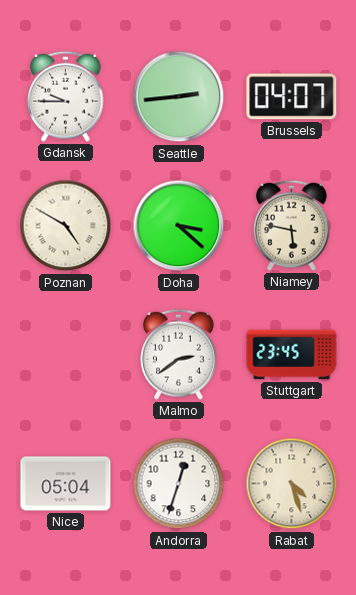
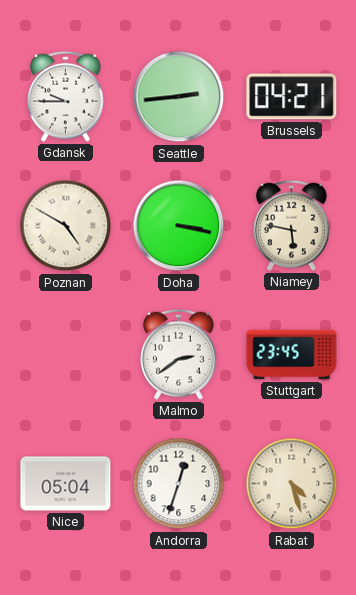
Brussels: 04:07 -> 04:21 (292, 97)
Doha: 3:22 -> 3:17 (179, 226)
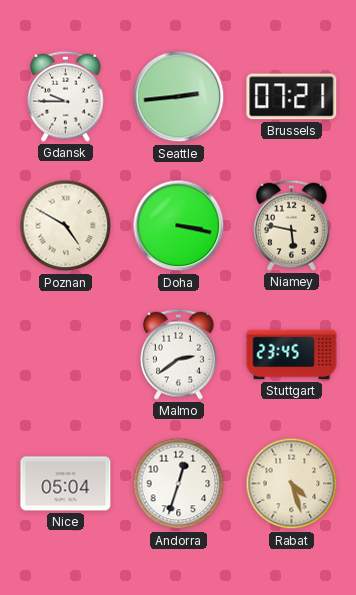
Brussels: 04:21 -> 07:21 (292, 97)
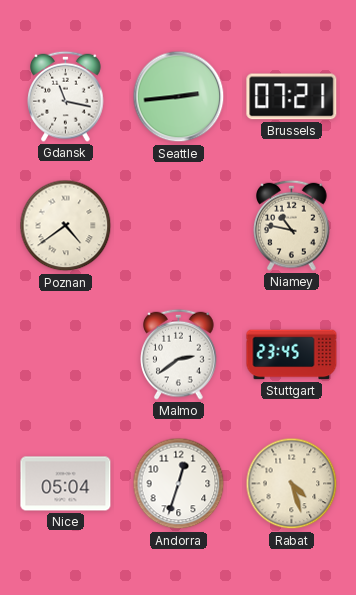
Gdansk: 9:45 -> 11:17 (66, 96)
Poznan: 4:50 -> 4:39 (66, 226)
Doha: 3:17 -> none (179, 226)
Niamey: 5:47 -> 10:47 (292, 225)
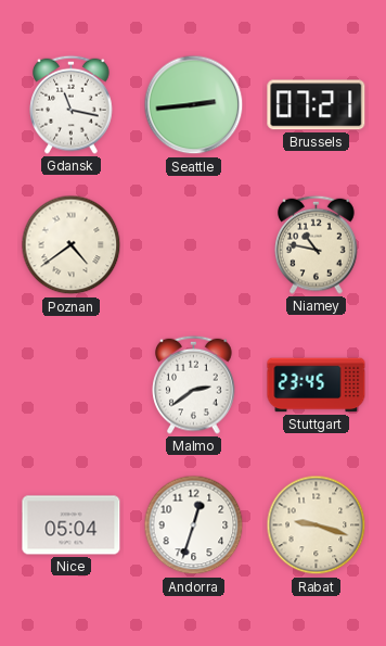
Rabat: 4:27 -> 9:18 (317, 525)
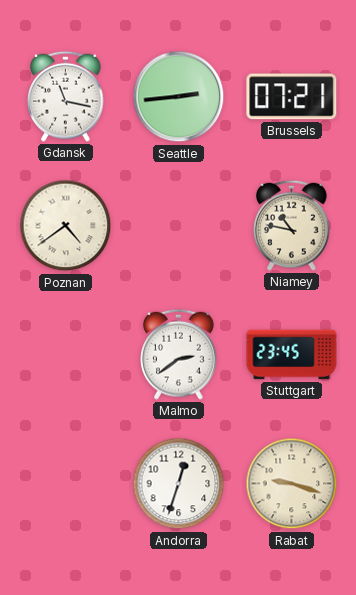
Nice: 05:04 -> none (72, 525)
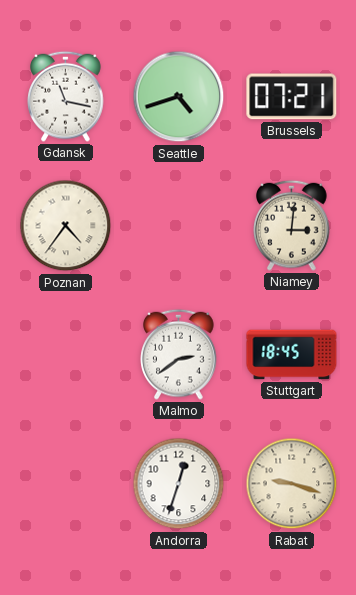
Seattle: 2:44 -> 4:42 (179, 97)
Poznan: 4:39 -> 4:36 (66, 226)
Niamey: 10:47 -> 3:01 (292, 225)
Stuttgart: 23:45 -> 18:45 (292, 355)
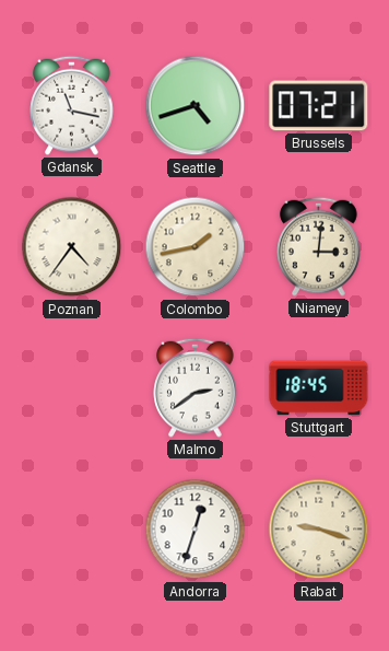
Colombo: none -> 1:43 (196, 247)
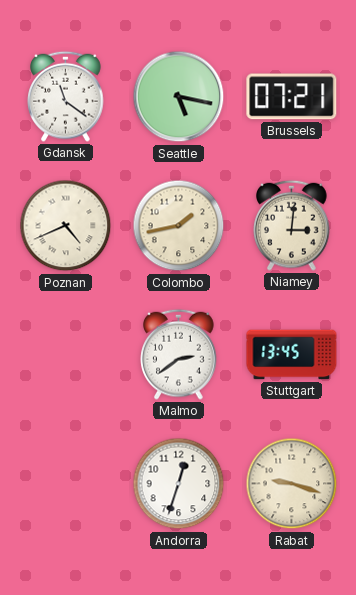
Gdansk: 11:17 -> 11:21 (66, 96)
Seattle: 4:42 -> 5:17 (179, 97)
Poznan: 4:36 -> 4:41 (66, 226)
Stuttgart: 18:45 -> 13:45 (292, 355)
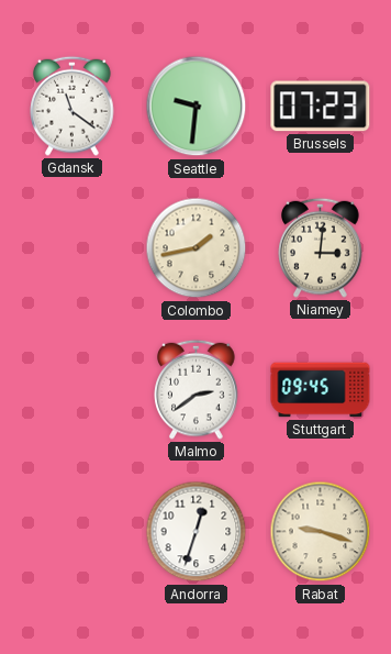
Seattle: 5:17 -> 9:31 (197, 107)
Brussels: 07:21 -> 07:23 (321, 107)
Poznan: 4:41 -> none (66, 226)
Stuttgart: 13:45 -> 09:45 (321, 390)
